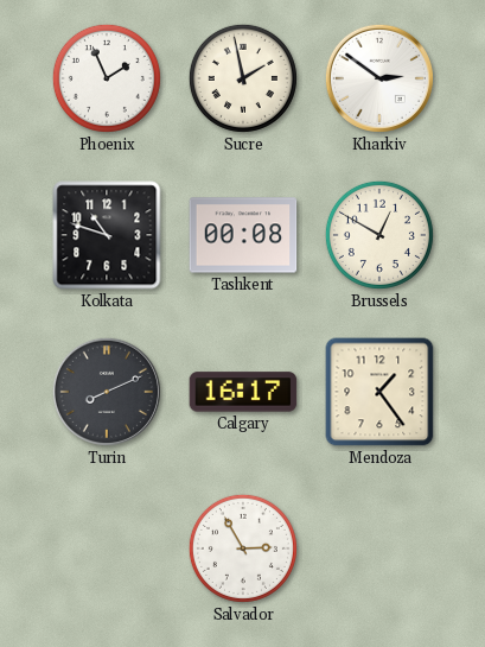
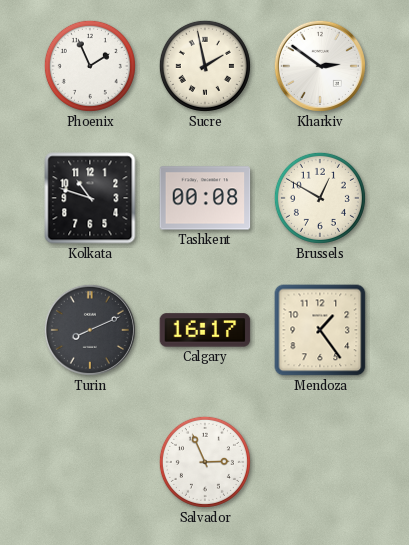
Salvador: 2:55 -> 2:56 (205, 462)
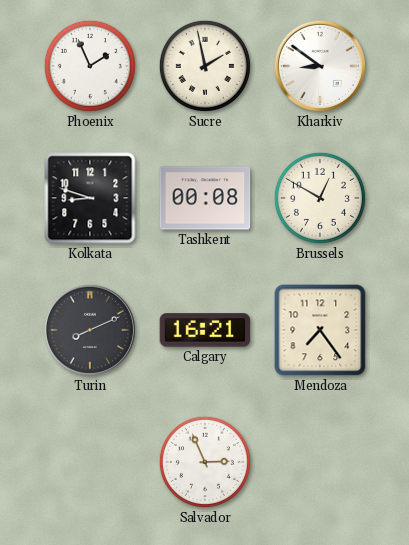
Kharkiv: 2:51 -> 8:51 (320, 66)
Kolkata: 10:48 -> 8:48 (90, 198)
Calgary: 16:17 -> 16:21 (205, 330)
Mendoza: 1:24 -> 7:24 (320, 330)
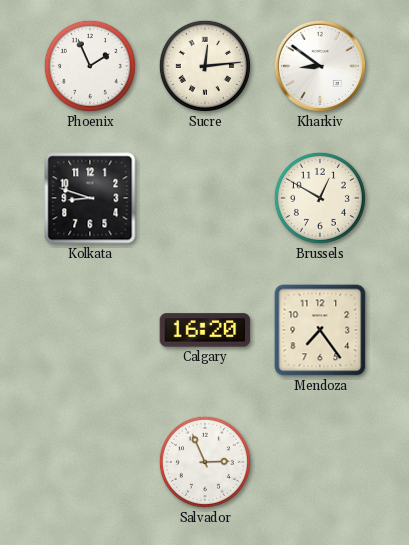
Sucre: 1:58 -> 12:14 (205, 66)
Tashkent: 00:08 -> none (205, 198)
Turin: 8:11 -> none (90, 330)
Calgary: 16:21 -> 16:20 (205, 330)
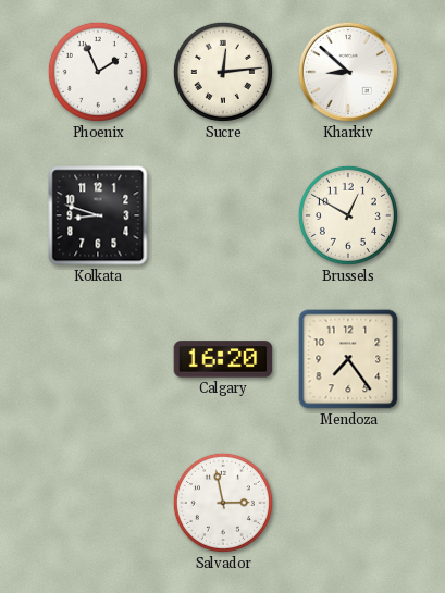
Kharkiv: 8:51 -> 8:52 (348, 72)
Salvador: 2:56 -> 2:58 (223, 503)
